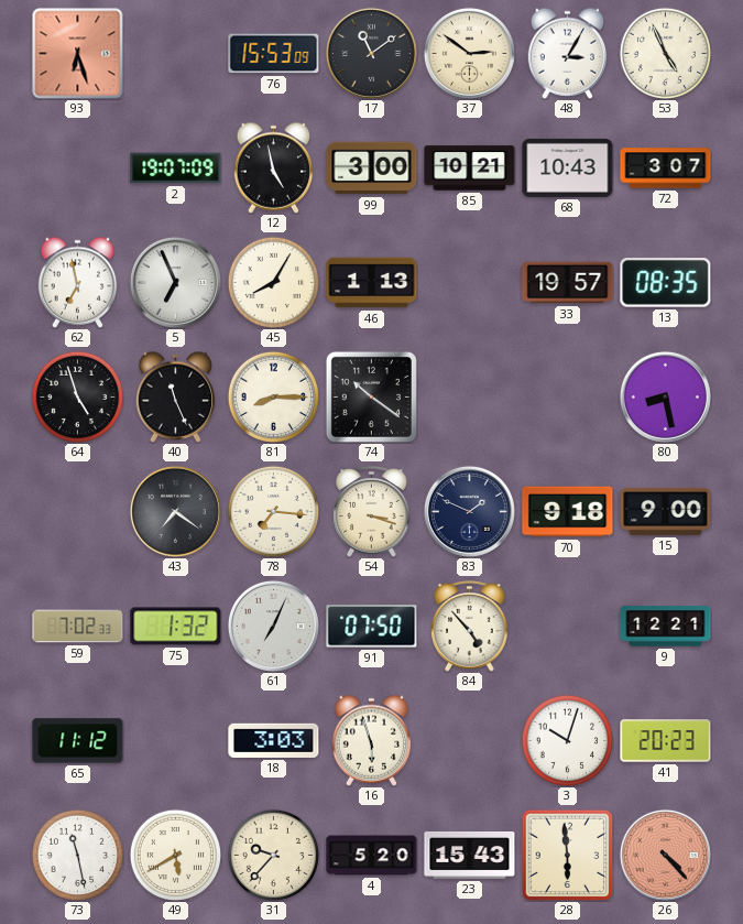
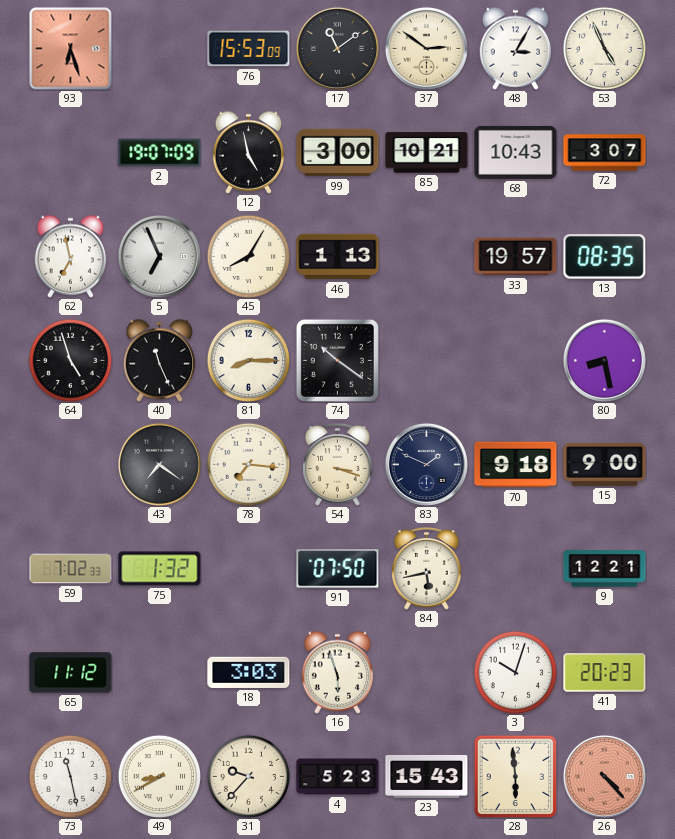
61: 7:04 -> none (273, 626)
84: 4:53 -> 5:43 (427, 569)
49: 5:40 -> 8:40 (159, 776)
4: 5:20 -> 5:23 (338, 777)
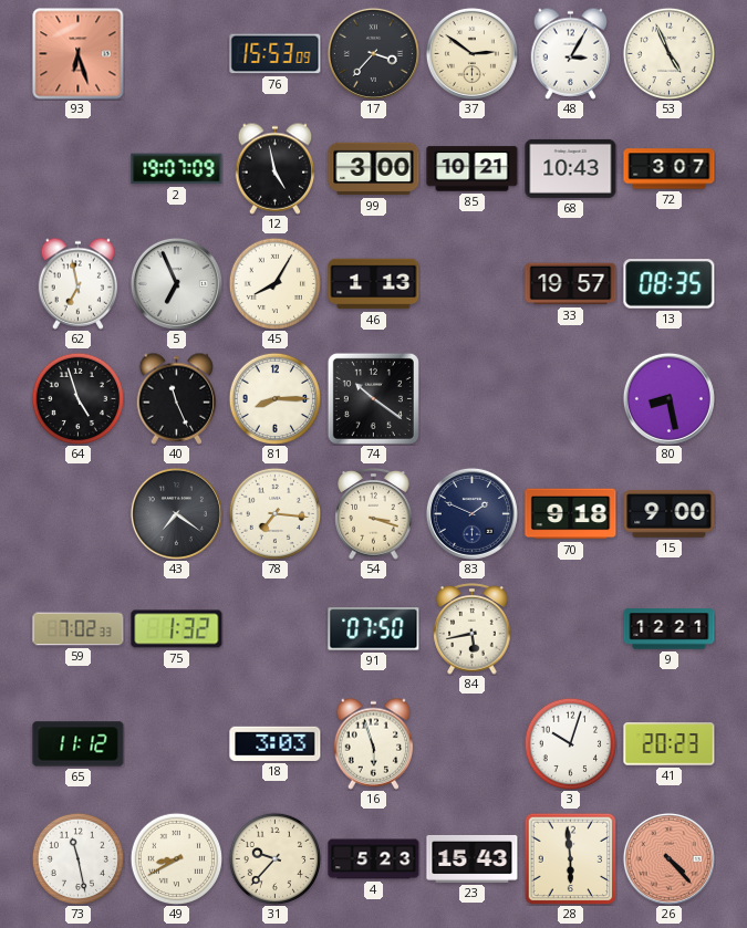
17: 11:09 -> 3:37 (373, 53)
